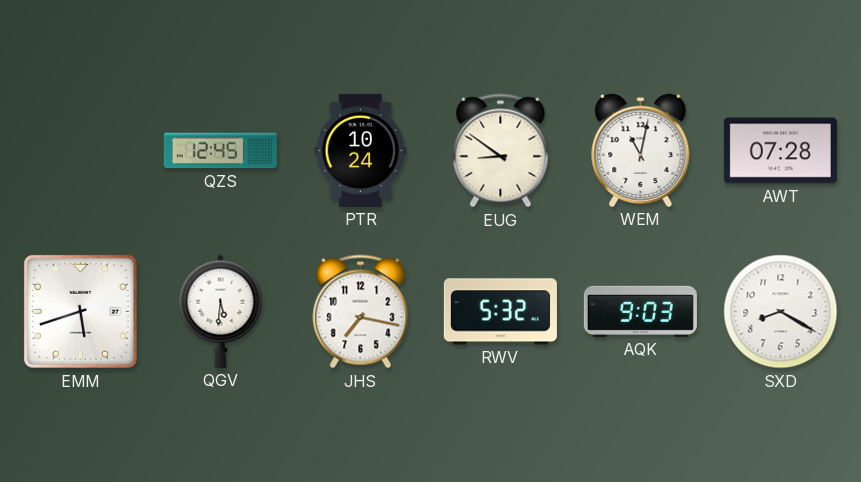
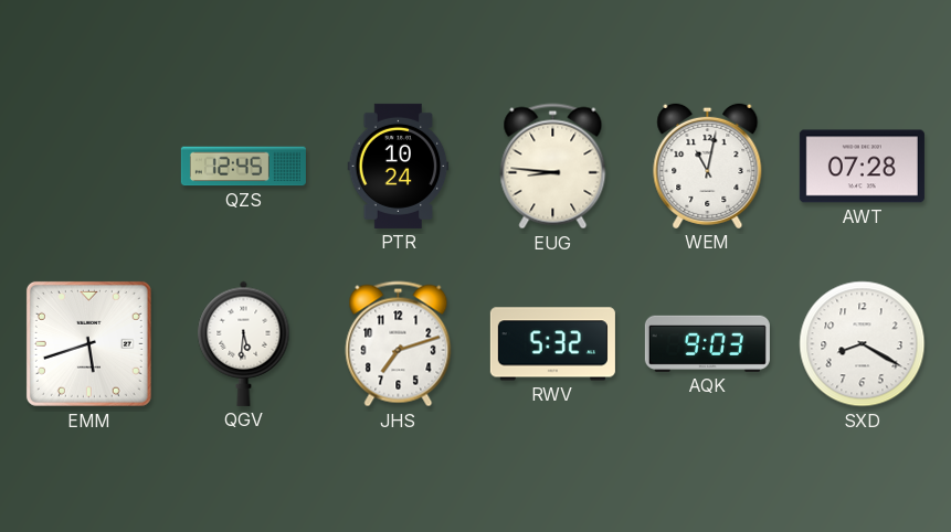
EUG: 8:51 -> 8:46 (553, 167)
JHS: 7:17 -> 7:12 (399, 344)
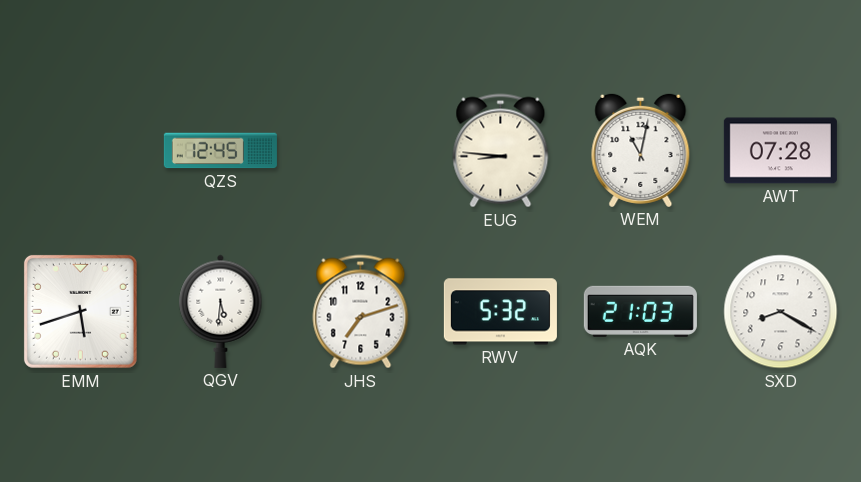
PTR: 10:24 -> none (399, 166)
AQK: 9:03 -> 21:03 (640, 311)
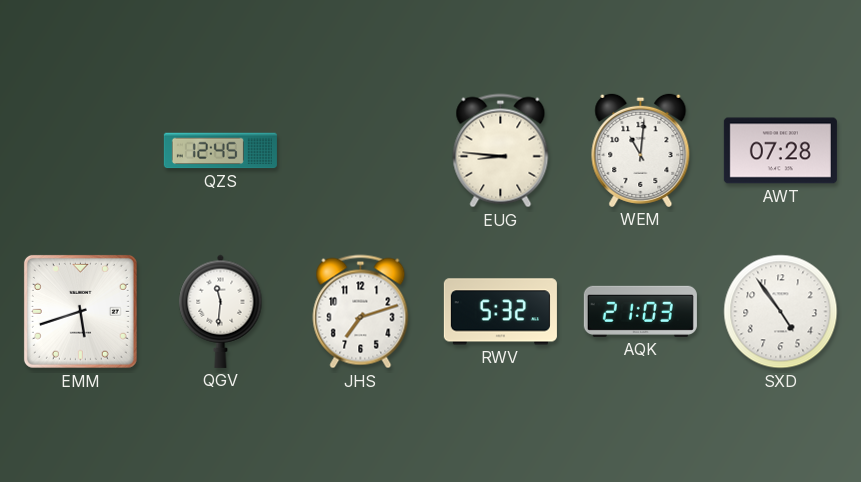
WEM: 11:02 -> 11:01 (641, 150)
QGV: 5:31 -> 11:31 (221, 311)
SXD: 8:20 -> 4:54 (781, 312)
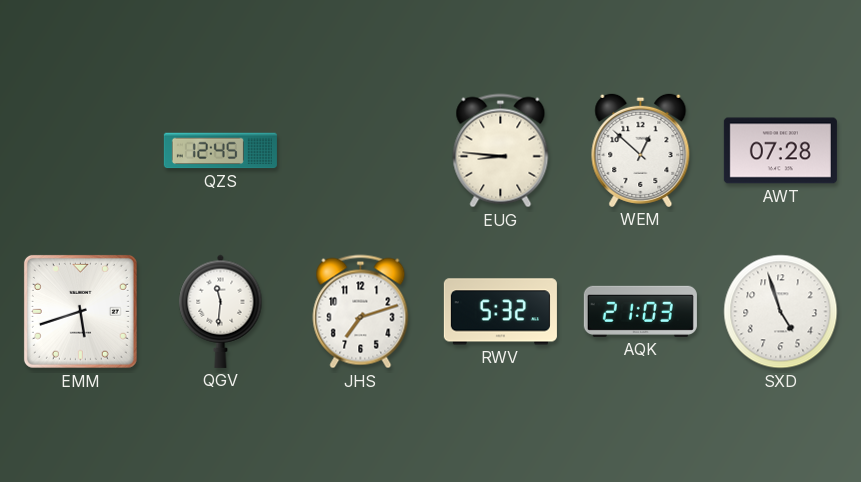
WEM: 11:01 -> 12:52 (641, 150)
SXD: 4:54 -> 4:57 (781, 312)
